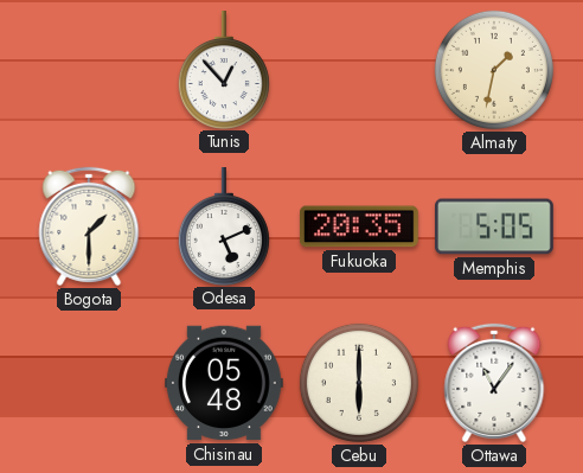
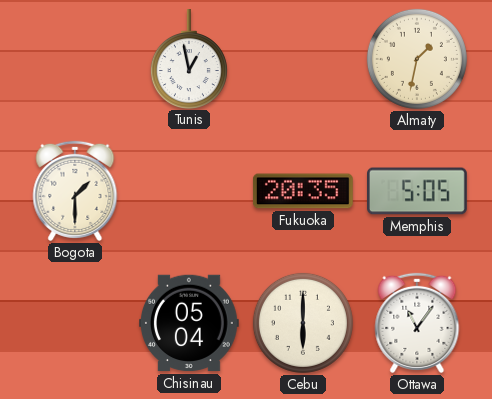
Tunis: 12:53 -> 12:58 (189, 59)
Odesa: 5:11 -> none (224, 226)
Chisinau: 05:48 -> 05:04 (190, 323)
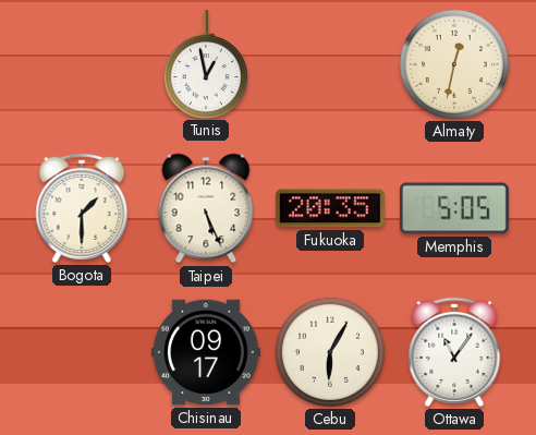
Almaty: 1:32 -> 12:32 (454, 64)
Taipei: none -> 5:26 (206, 208)
Chisinau: 05:04 -> 09:17 (207, 352)
Cebu: 6:00 -> 6:05 (330, 352)
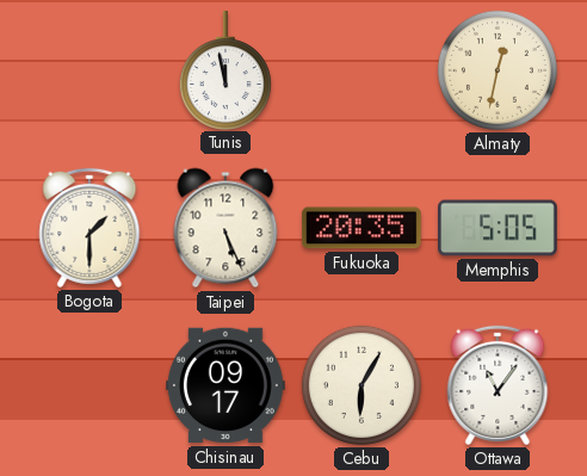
Tunis: 12:58 -> 11:58 (225, 70)
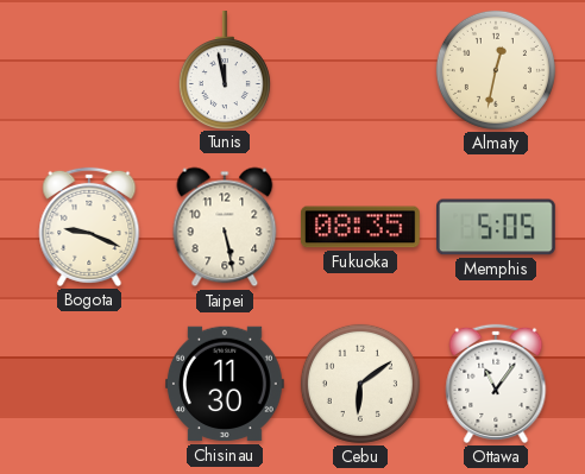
Bogota: 1:30 -> 9:19 (89, 227)
Taipei: 5:26 -> 5:28 (225, 227)
Fukuoka: 20:35 -> 08:35 (360, 227)
Chisinau: 09:17 -> 11:30 (226, 384)
Cebu: 6:05 -> 6:09 (360, 384)
